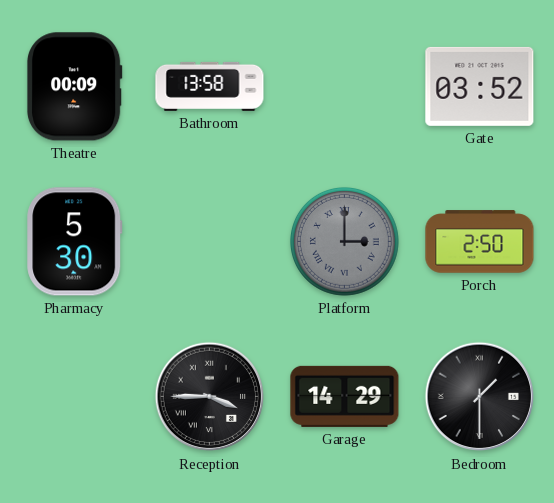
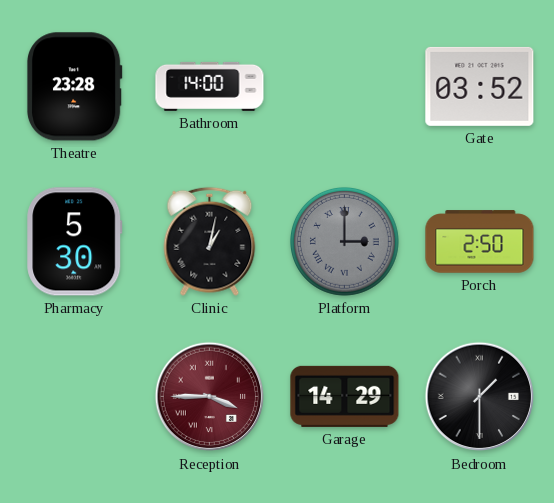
Theatre: 00:09 -> 23:28 (74, 87)
Bathroom: 13:58 -> 14:00 (210, 86)
Clinic: none -> 1:02 (210, 241)
Reception dial: black -> burgundy (210, 397)
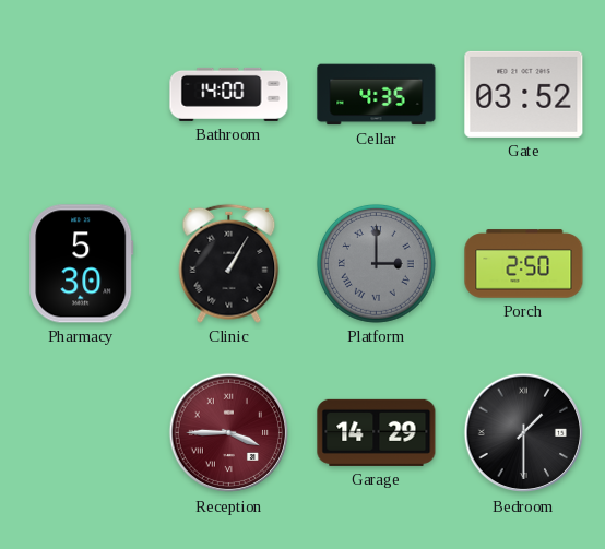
Theatre: 23:28 -> none (74, 87)
Cellar: none -> 4:35 (377, 95)
Clinic: 1:02 -> 1:05 (229, 263)
